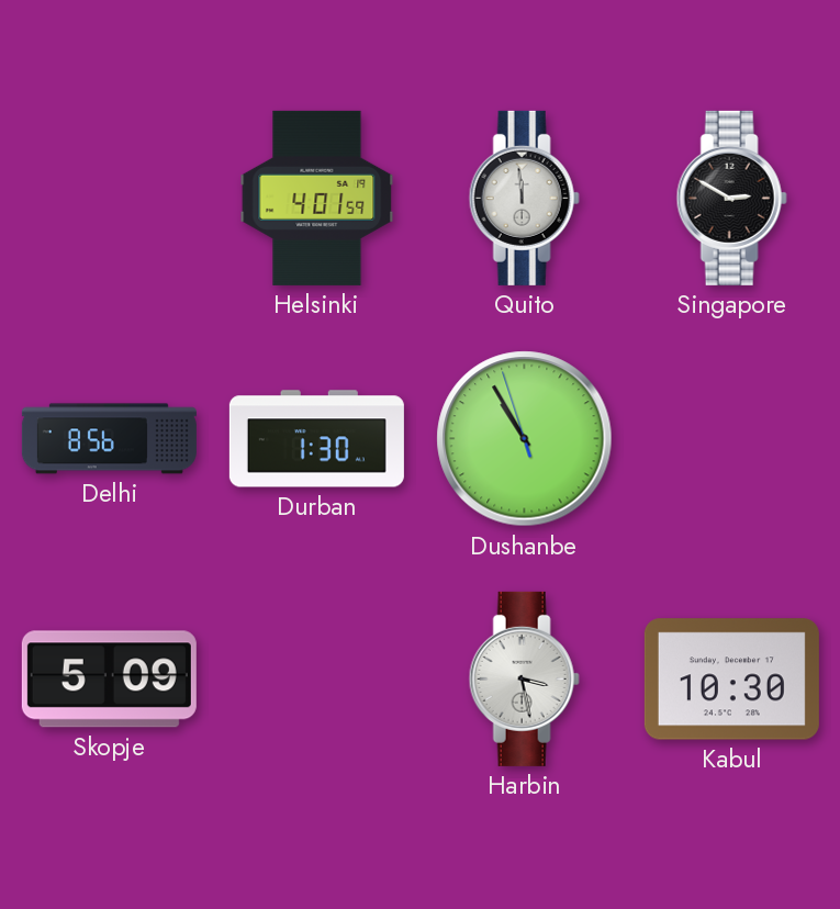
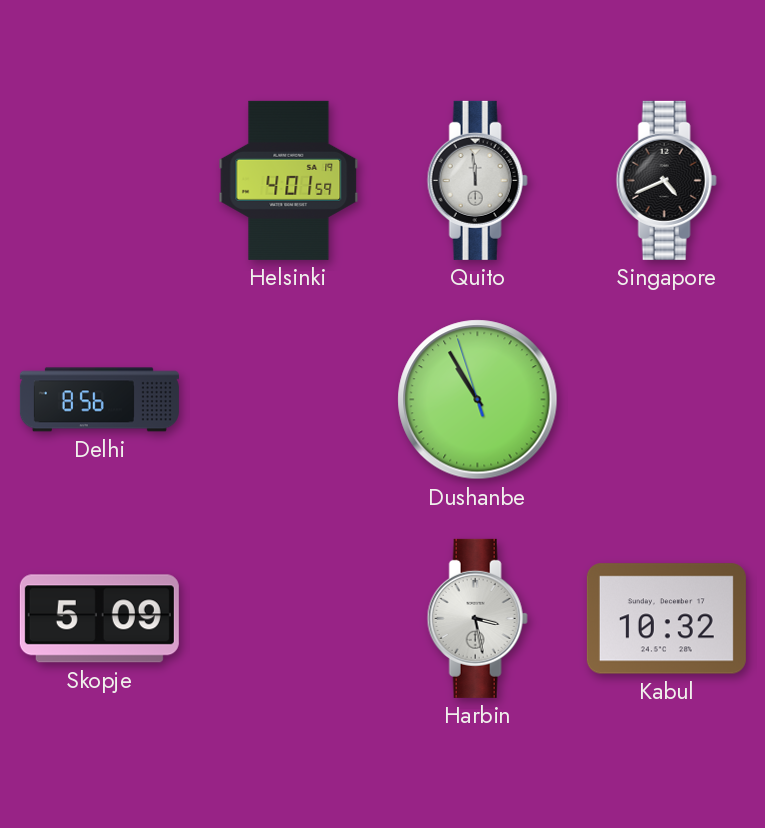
Singapore: 2:50 -> 4:41 (666, 180)
Durban: 1:30 -> none (316, 439)
Kabul: 10:30 -> 10:32 (666, 619)
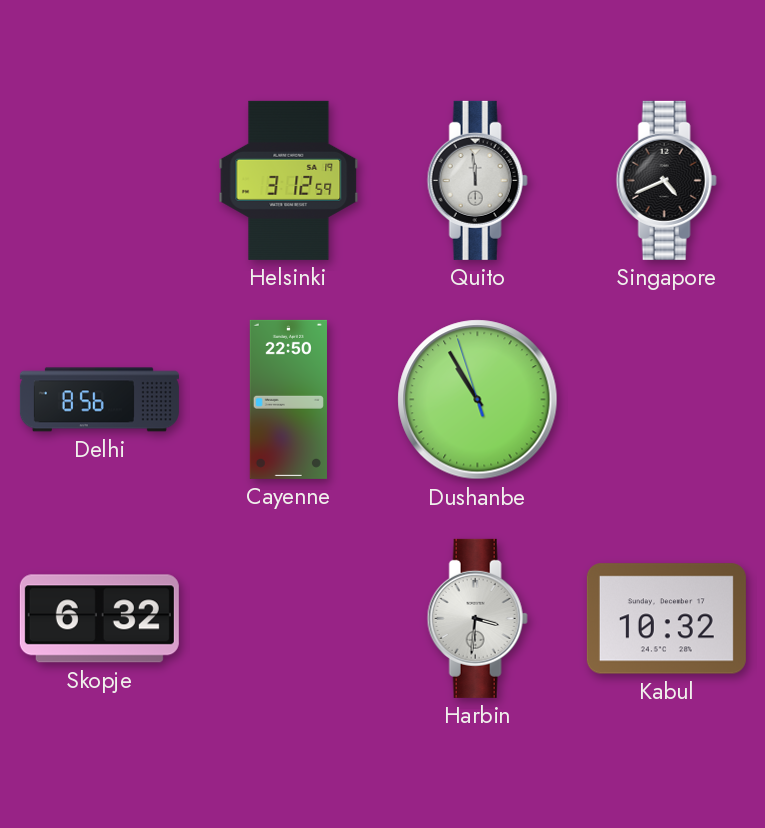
Helsinki: 4:01 -> 3:12 (289, 180)
Cayenne: none -> 22:50 (288, 399)
Skopje: 5:09 -> 6:32 (99, 619)
Harbin: 3:28 -> 3:31 (477, 618)
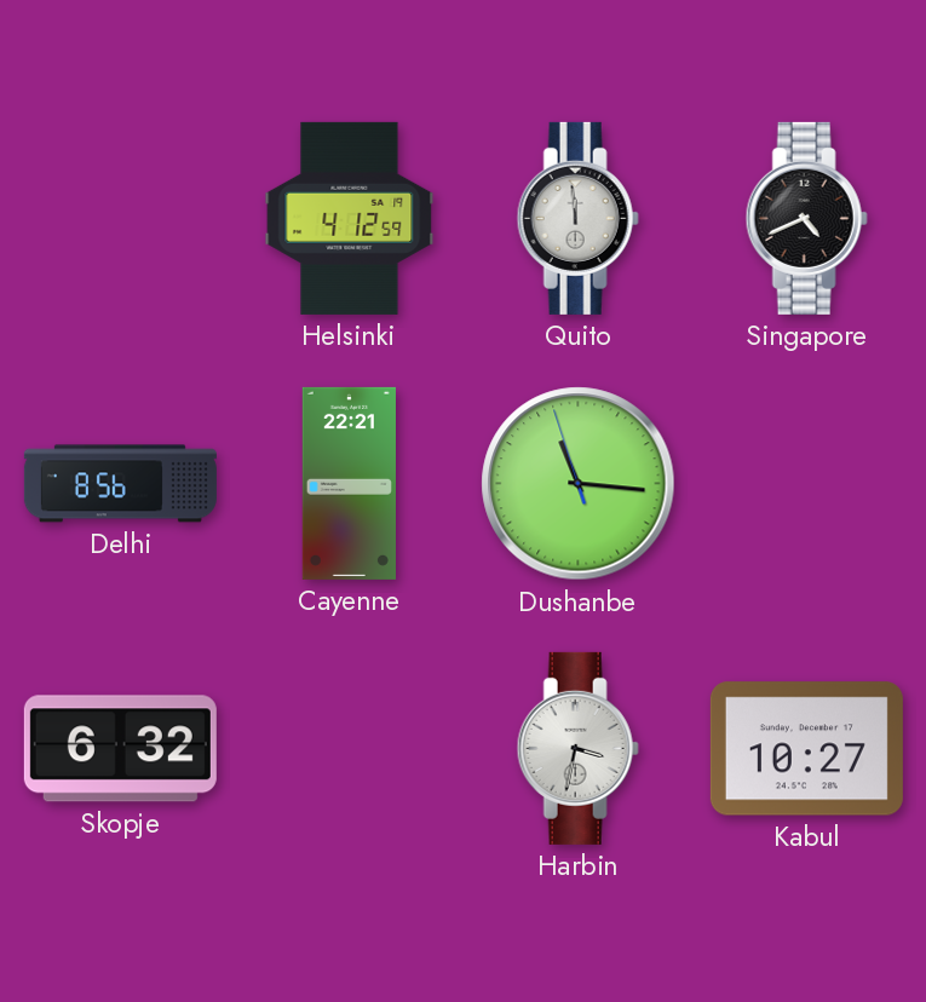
Helsinki: 3:12 -> 4:12 (350, 218)
Cayenne: 22:50 -> 22:21 (349, 483)
Dushanbe: 10:54 -> 11:15 (579, 484)
Harbin: 3:31 -> 3:32 (577, 748)
Kabul: 10:32 -> 10:27 (806, 749)
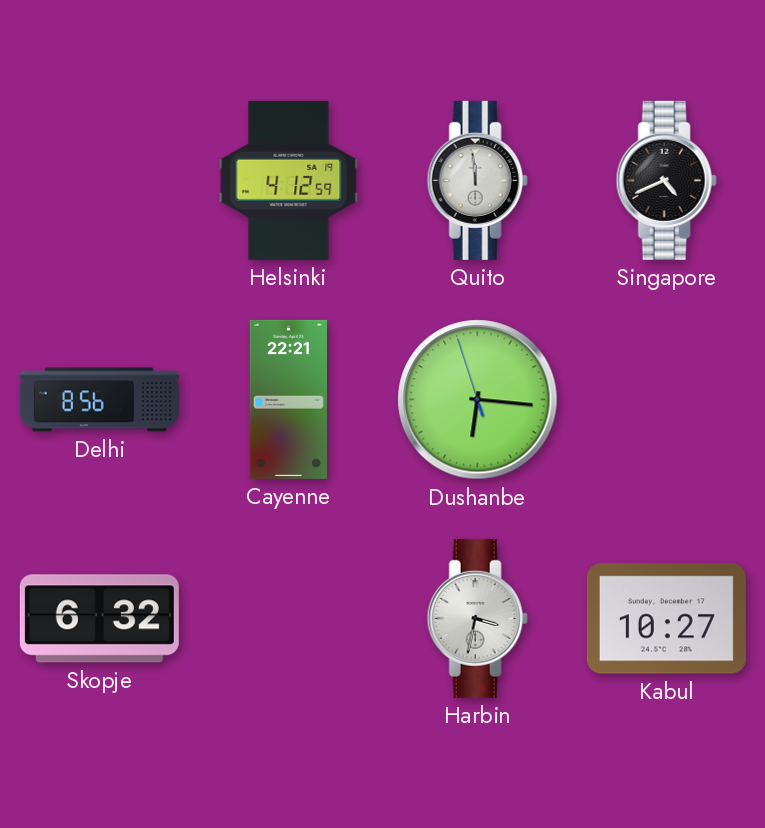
Dushanbe: 11:15 -> 6:15 (478, 400)
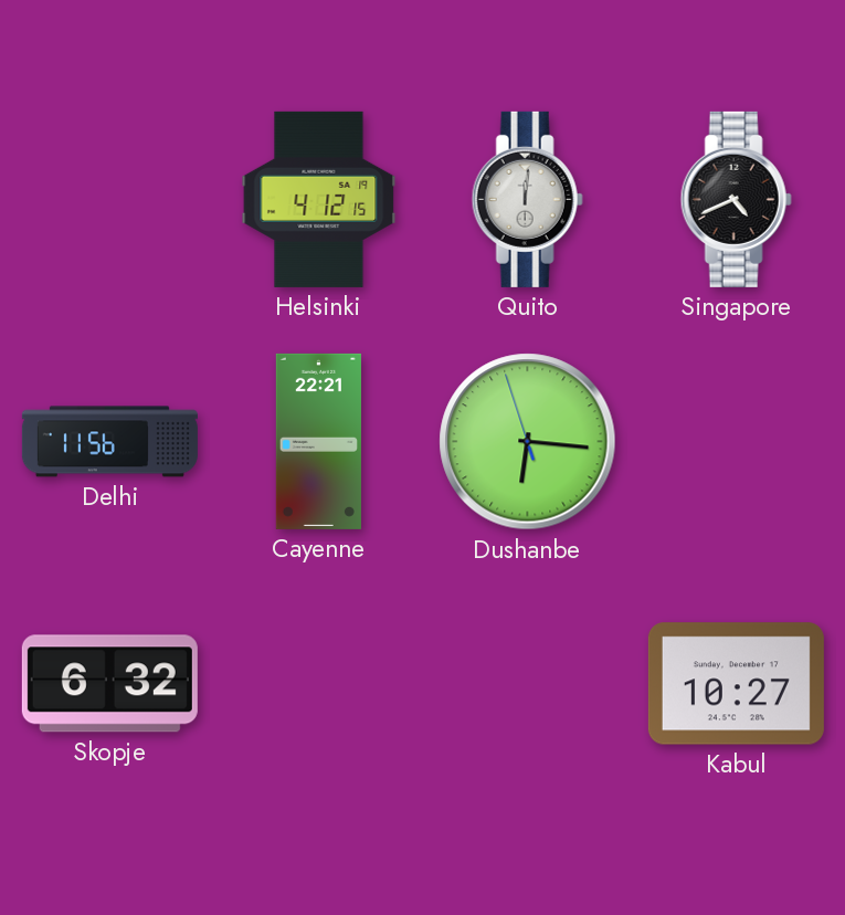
Helsinki: 4:12:59 -> 4:12:15 (319, 199)
Quito: 11:59 -> 12:01 (527, 199)
Delhi: 8:56 -> 11:56 (109, 442)
Harbin: 3:32 -> none (477, 618)
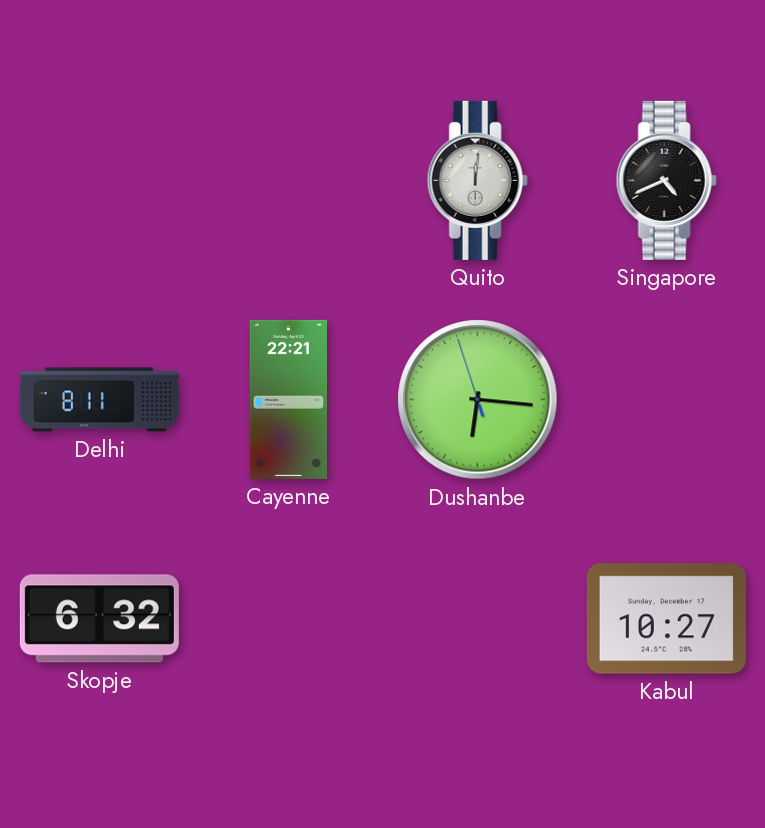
Helsinki: 4:12 -> none (319, 199)
Delhi: 11:56 -> 8:11 (99, 400)
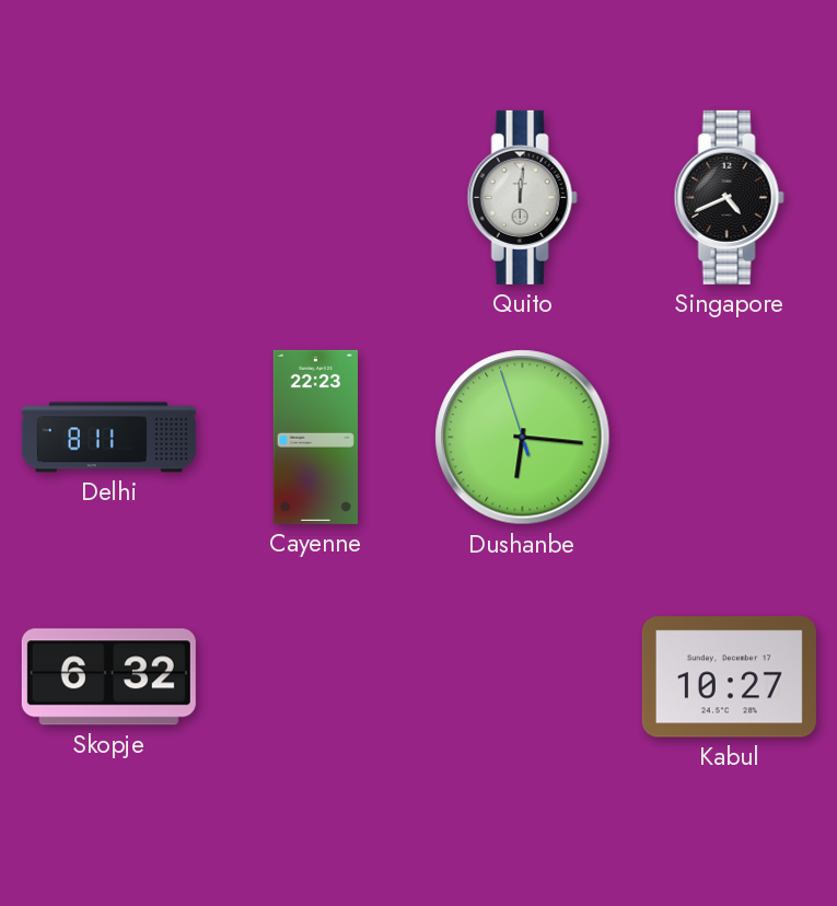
Cayenne: 22:21 -> 22:23 (315, 437)
